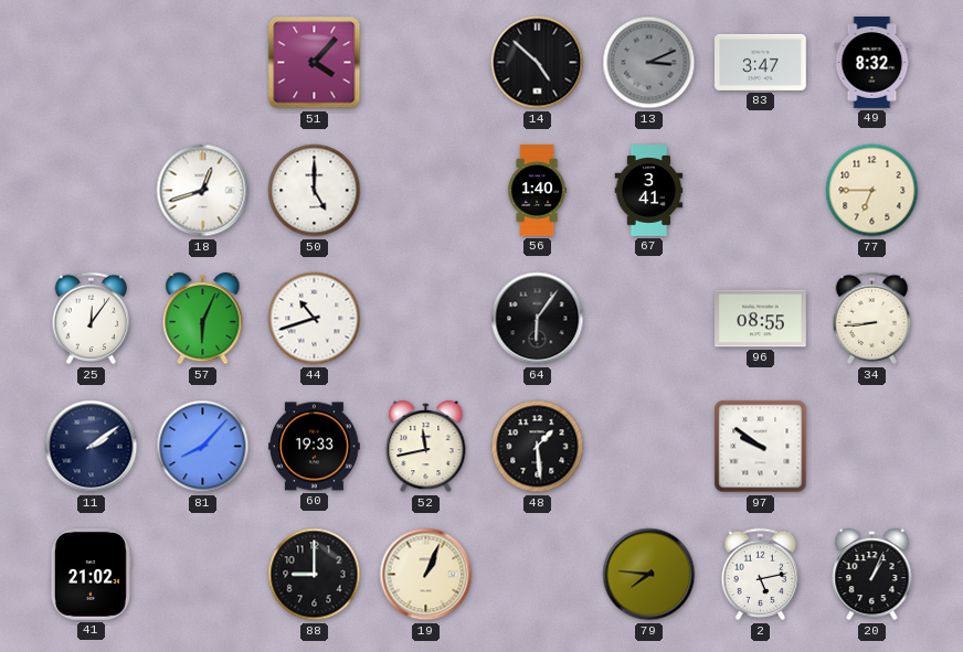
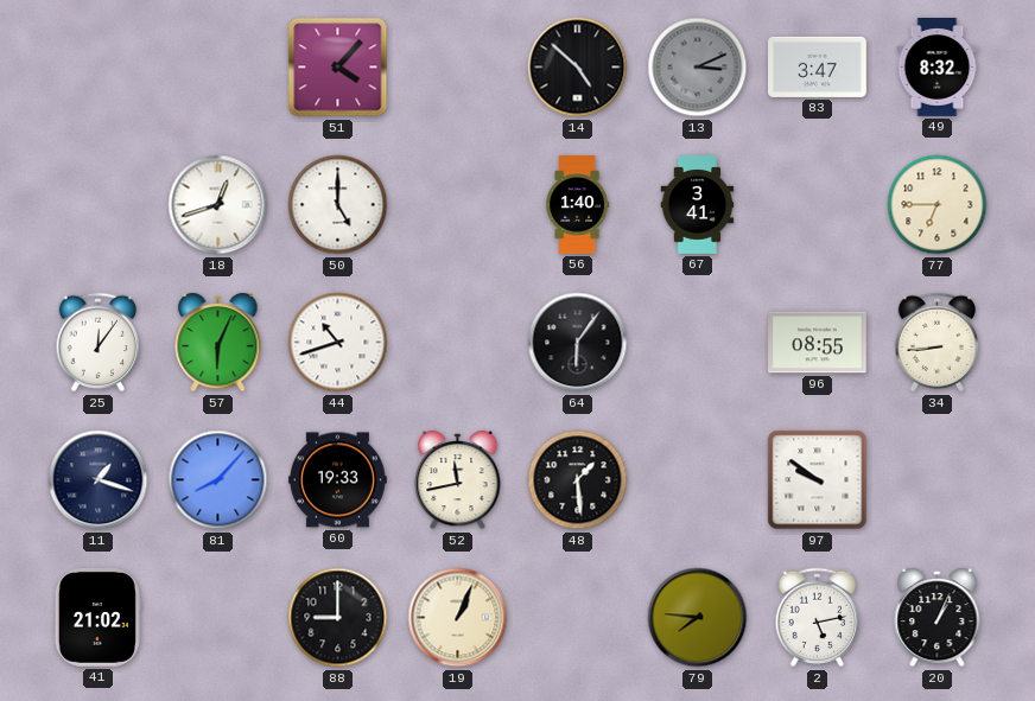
11: 2:09 -> 1:18 (99, 480)
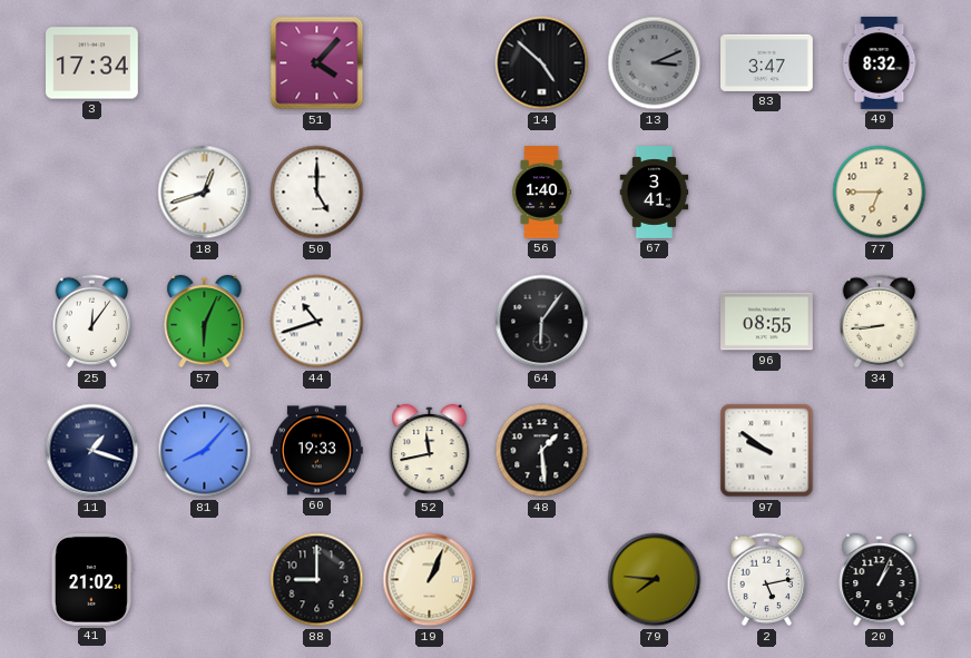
3: none -> 17:34 (92, 63)
